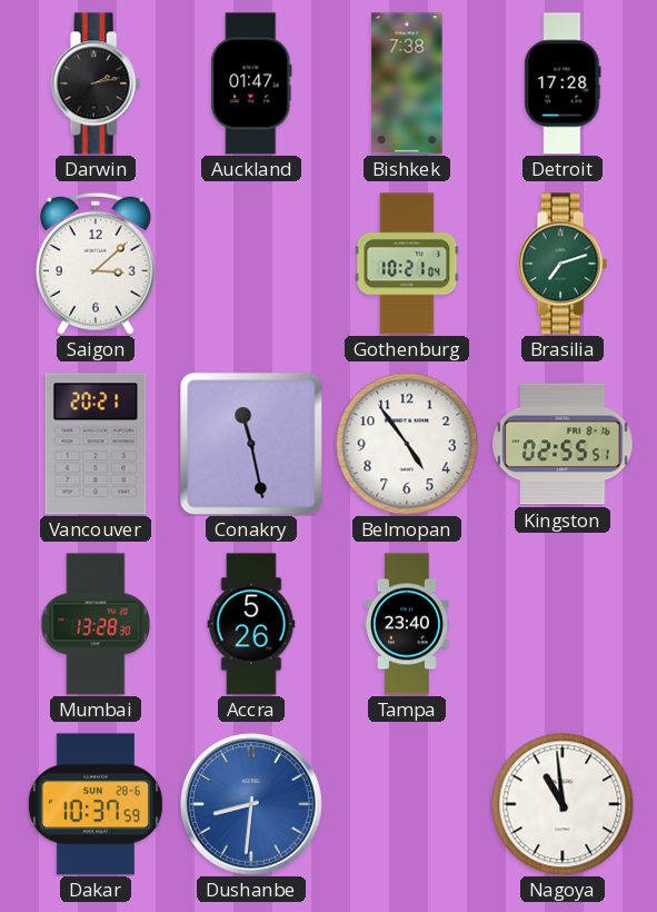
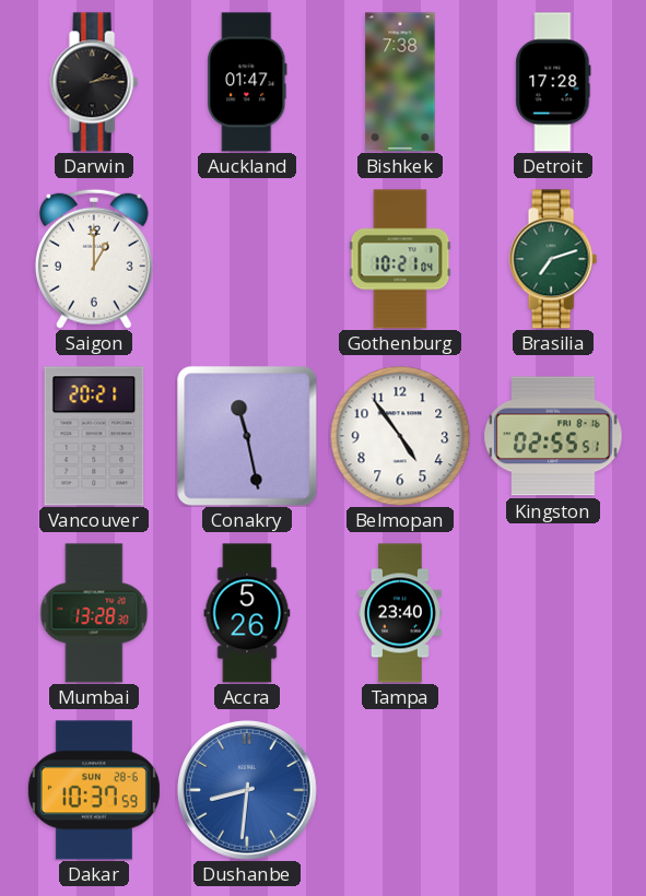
Saigon: 3:08 -> 1:00 (94, 259)
Nagoya: 10:59 -> none (563, 804)
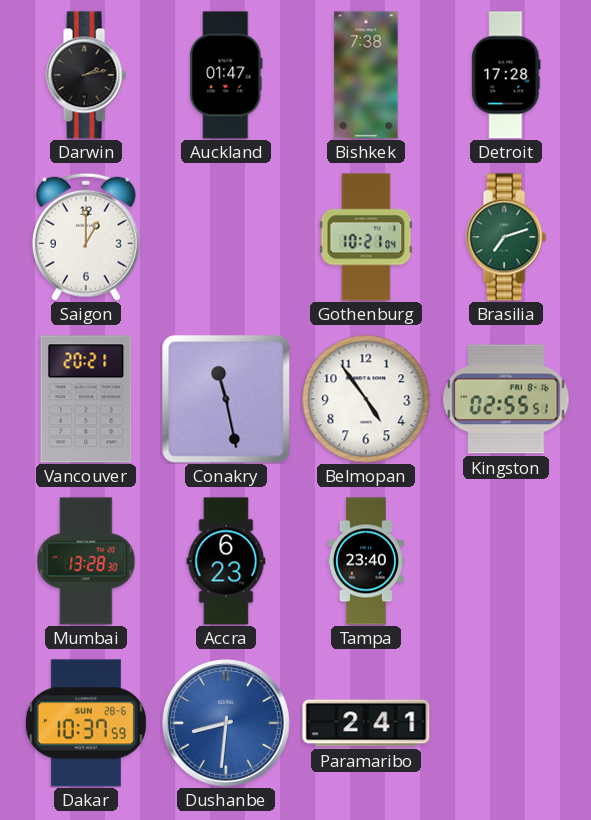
Accra: 5:26 -> 6:23 (226, 561)
Paramaribo: none -> 2:41 (366, 723)
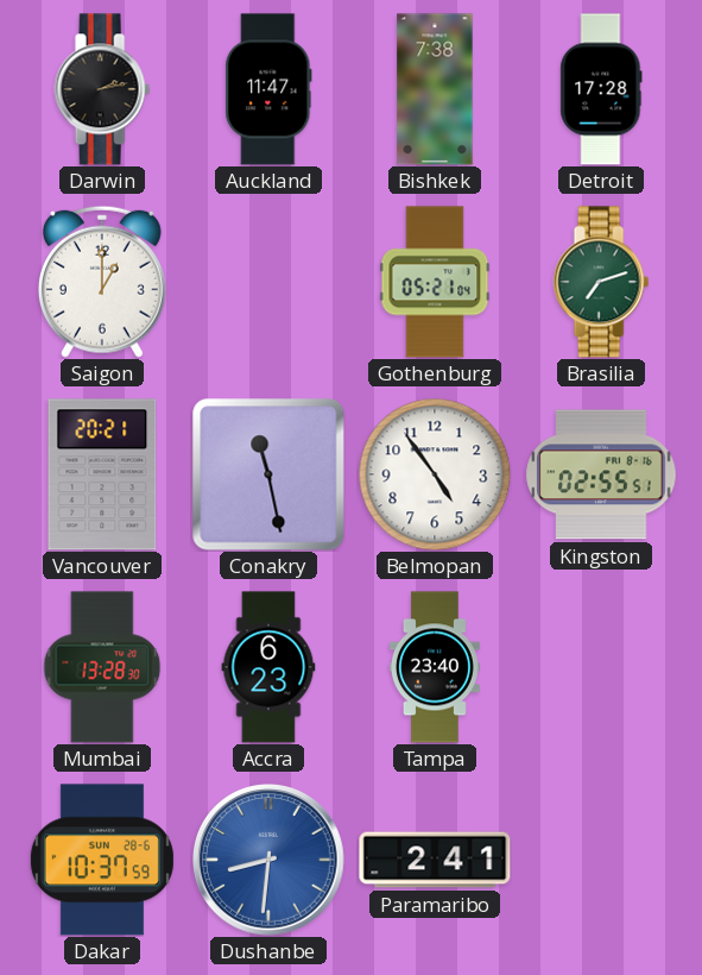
Auckland: 01:47 -> 11:47 (268, 89)
Gothenburg: 10:21 -> 05:21 (435, 282)
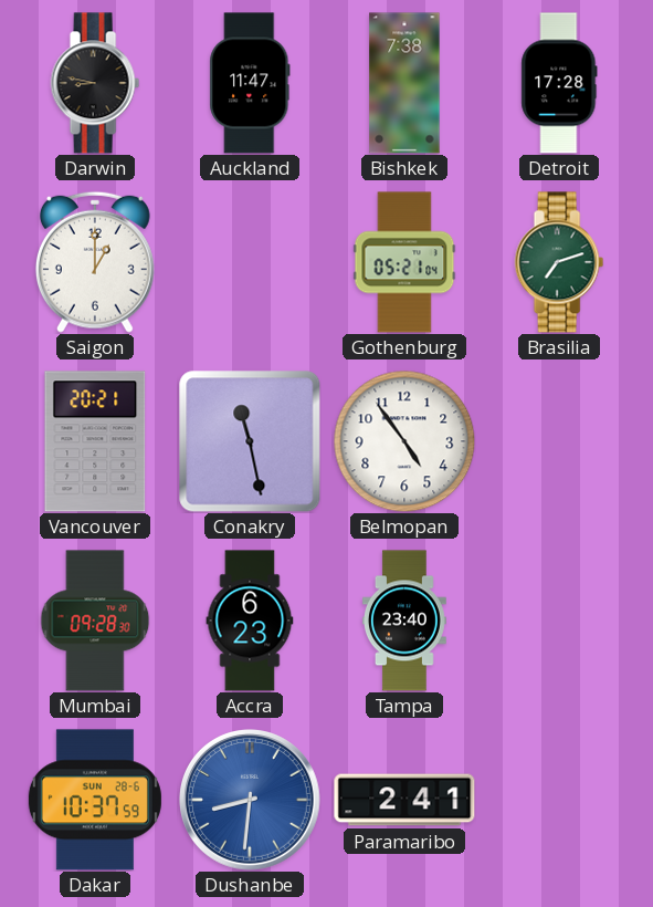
Darwin: 2:13 -> 8:47 (95, 83)
Kingston: 02:55 -> none (601, 474)
Mumbai: 13:28 -> 09:28 (95, 621)
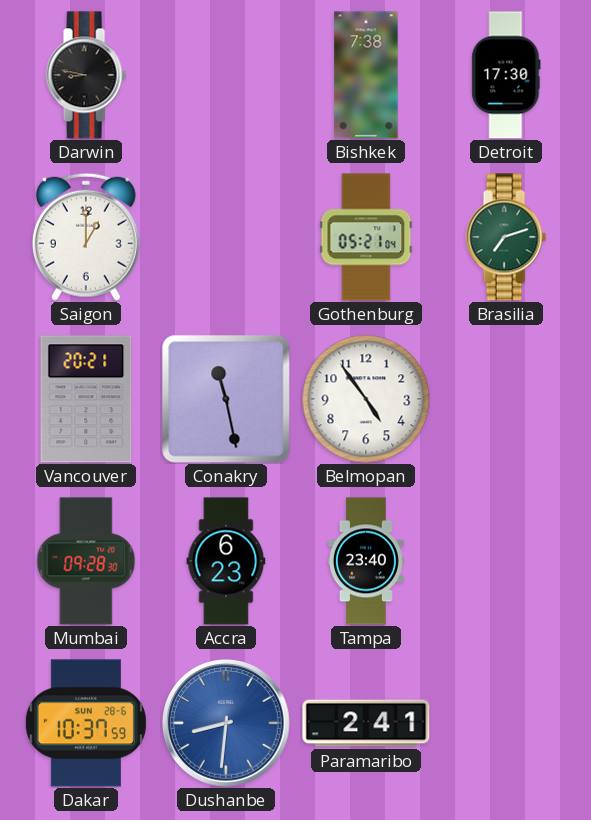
Auckland: 11:47 -> none (250, 83)
Detroit: 17:28 -> 17:30 (506, 75)
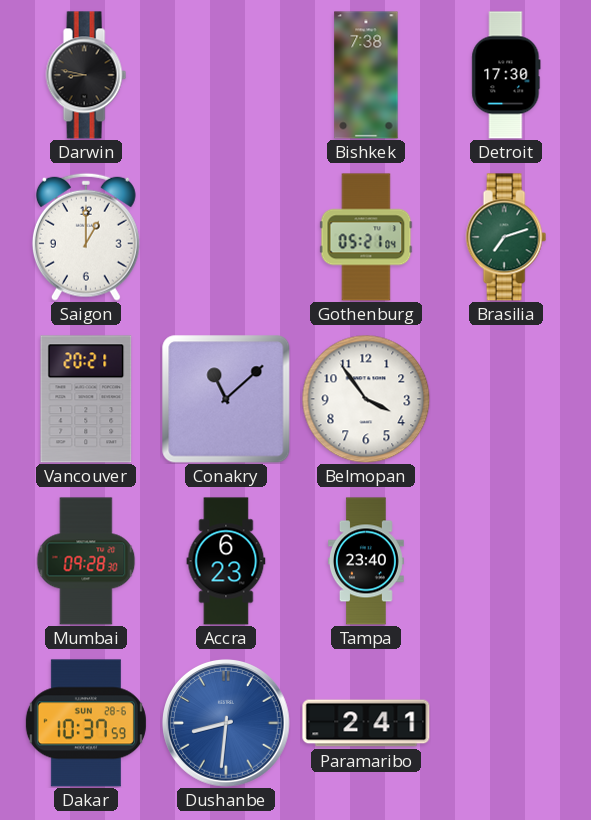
Conakry: 11:28 -> 11:08 (226, 399)
Belmopan: 4:54 -> 3:54 (366, 399)
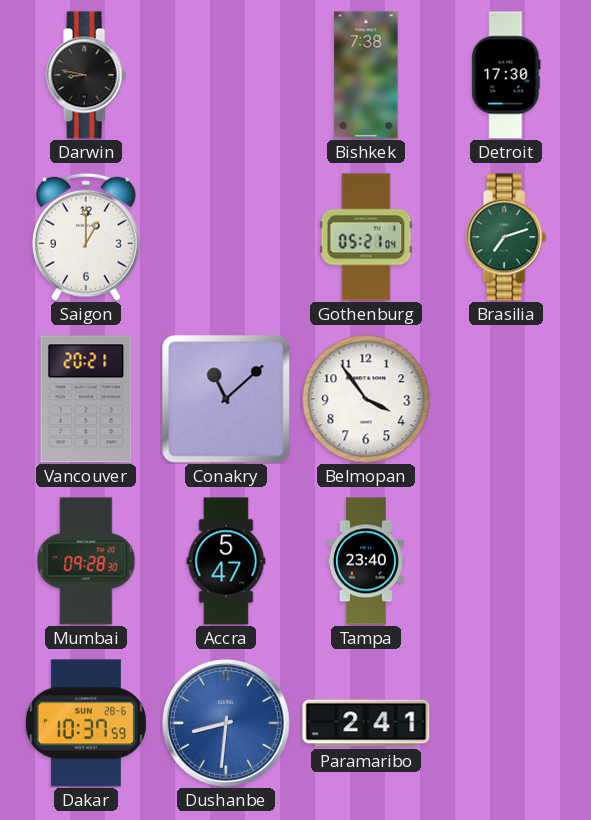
Accra: 6:23 -> 5:47 (226, 561)
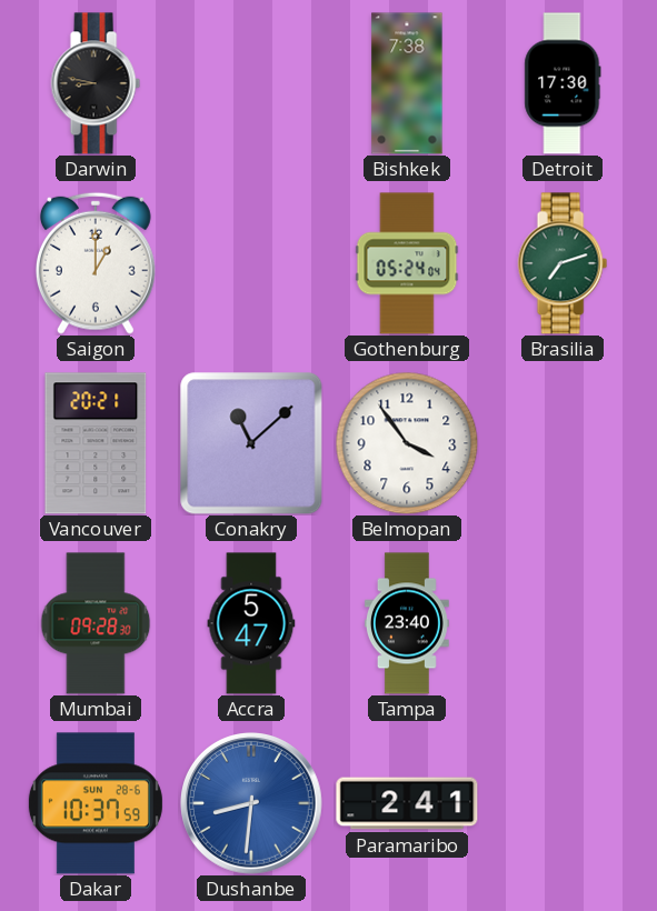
Gothenburg: 05:21 -> 05:24 (407, 263)
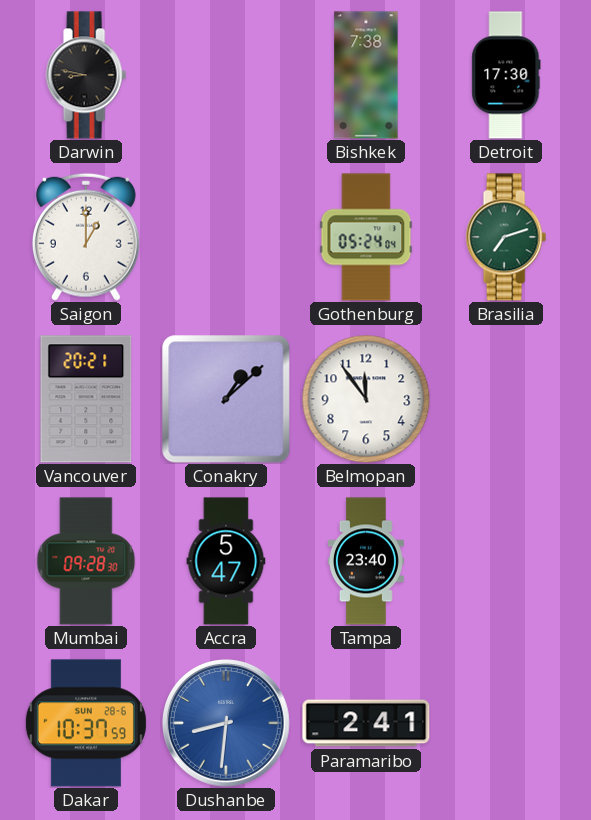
Conakry: 11:08 -> 1:08 (226, 399)
Belmopan: 3:54 -> 11:54 (366, 399)
